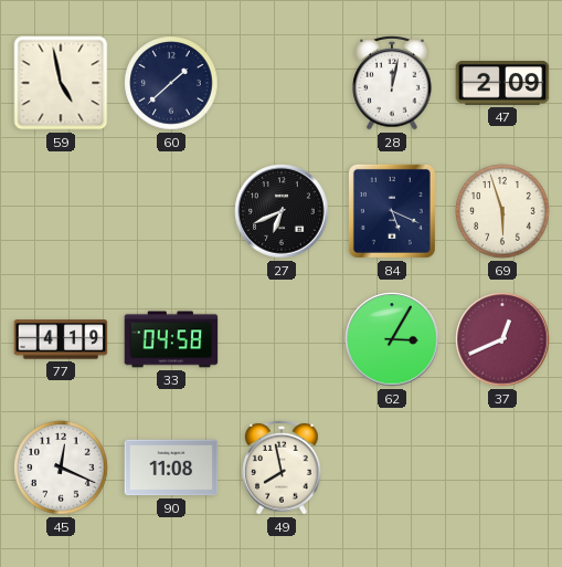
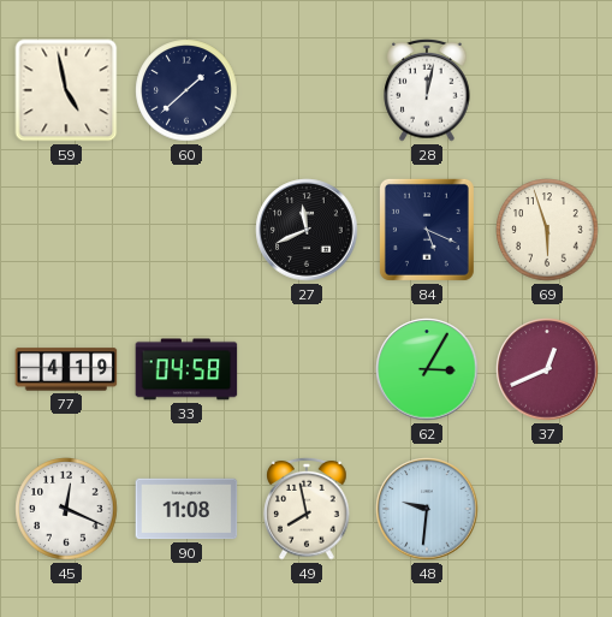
47: 2:09 -> none (502, 83)
27: 6:41 -> 11:41 (307, 230)
48: none -> 9:31 (427, 509)
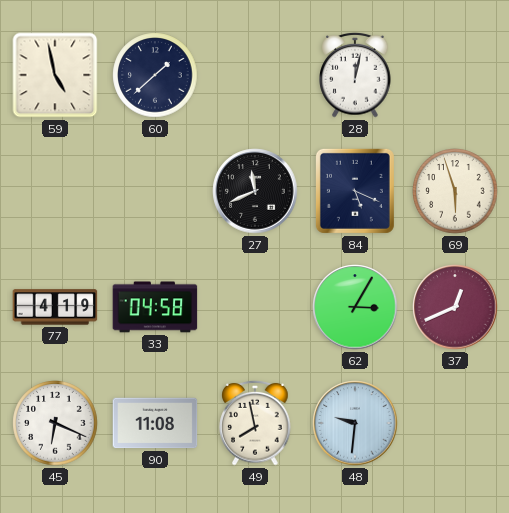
45: 12:19 -> 6:19 (55, 423)
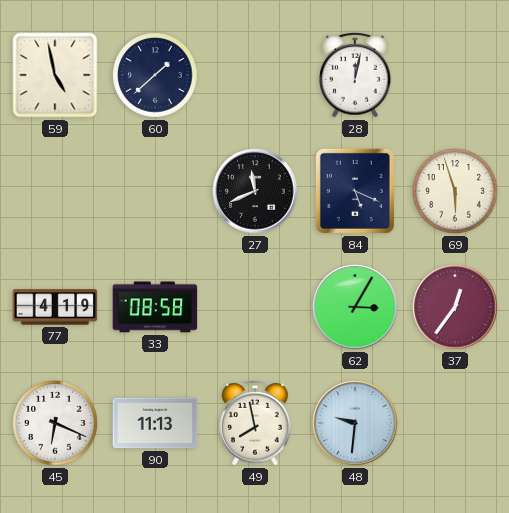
33: 04:58 -> 08:58 (155, 307)
37: 12:41 -> 12:36 (455, 307)
90: 11:08 -> 11:13 (155, 423)
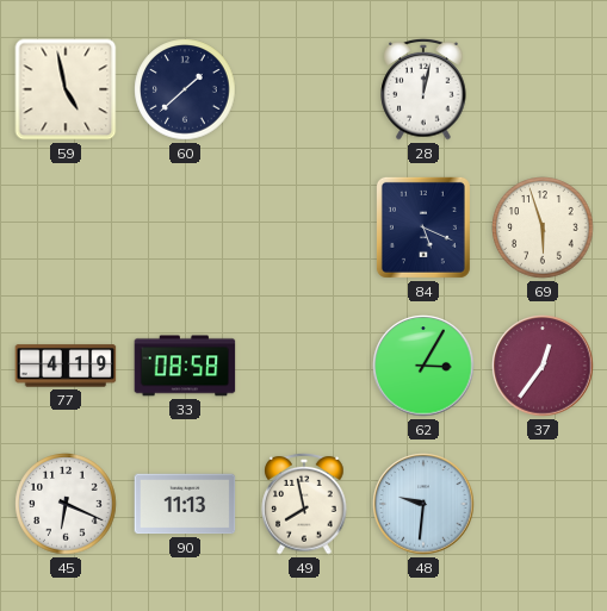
27: 11:41 -> none (255, 191)
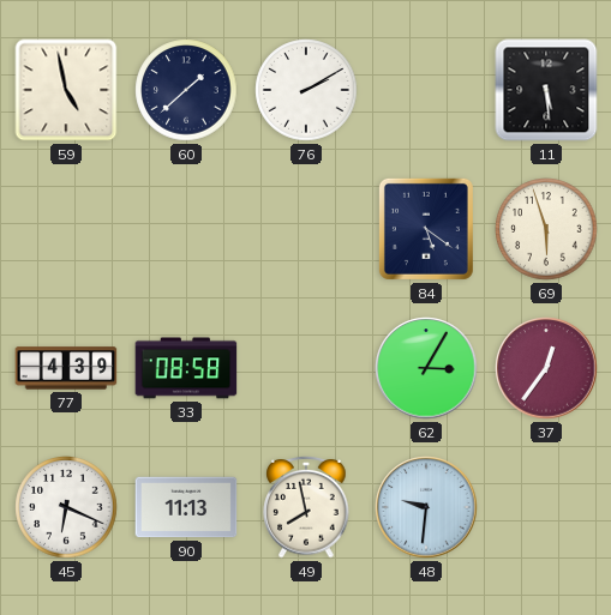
76: none -> 2:10 (306, 90)
28: 12:02 -> none (423, 89)
11: none -> 5:29 (546, 90)
84: 5:19 -> 5:21 (426, 229)
77: 4:19 -> 4:39 (66, 368)
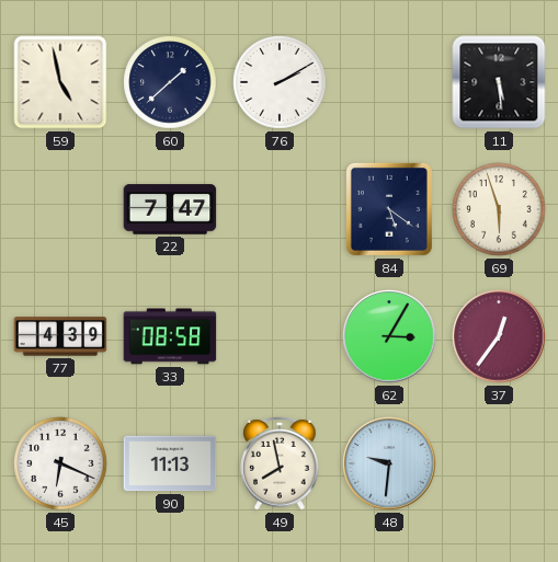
22: none -> 7:47 (170, 209)
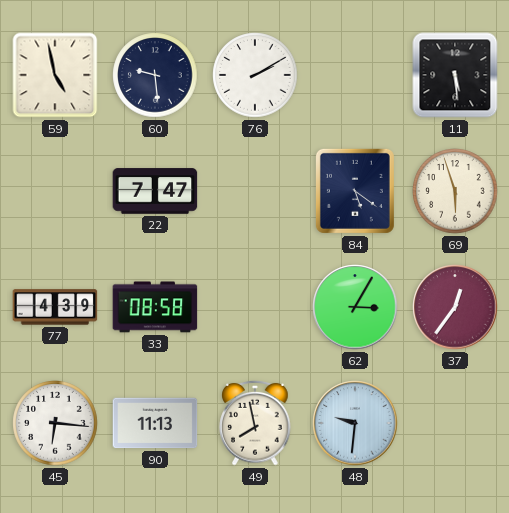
60: 1:38 -> 9:29 (155, 75)
45: 6:19 -> 6:16 (55, 423)
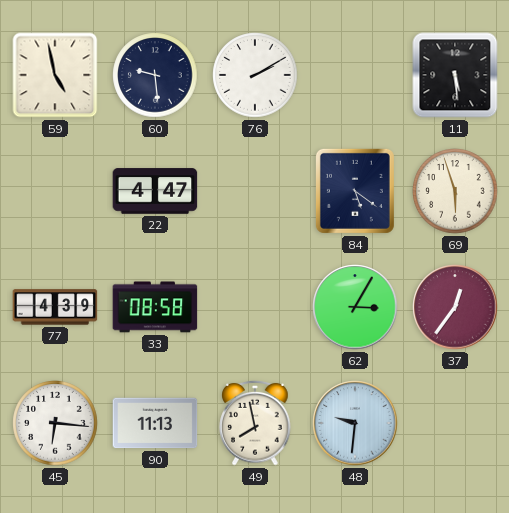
22: 7:47 -> 4:47 (155, 191)
